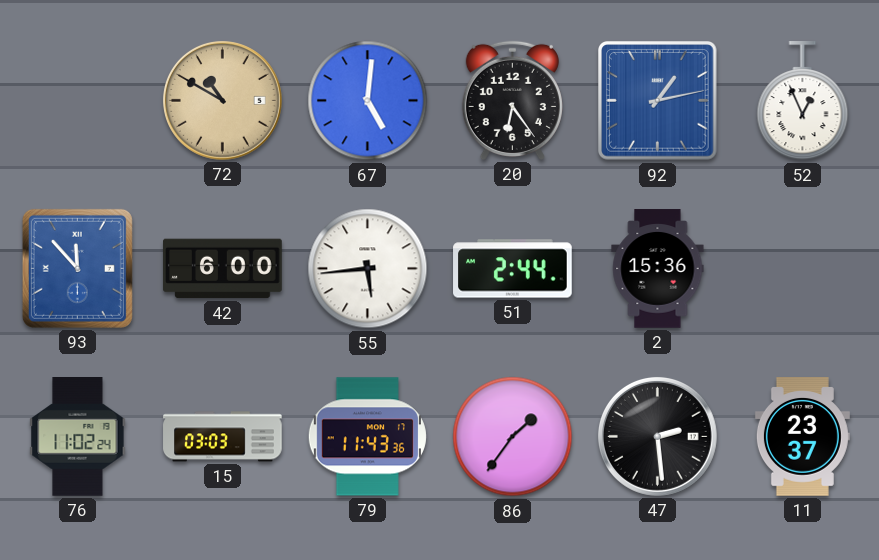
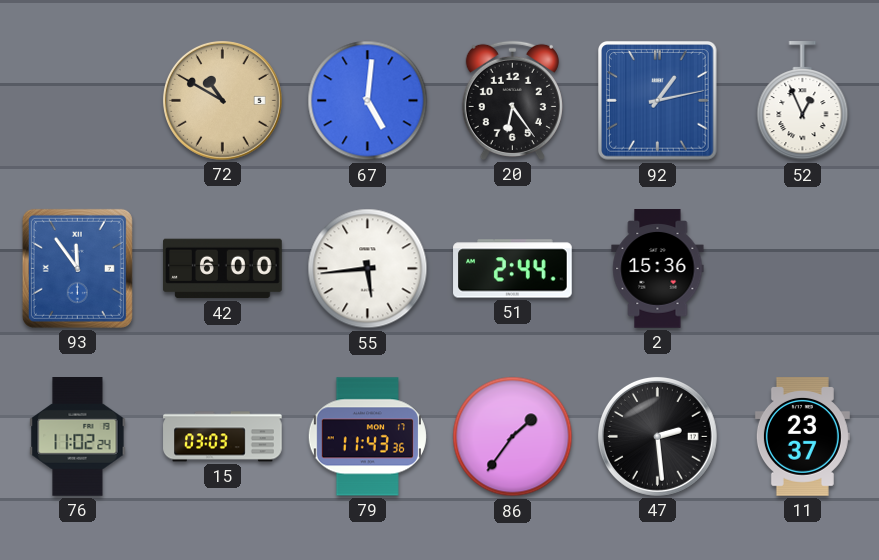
93: 11:53 -> 11:54 (77, 268)
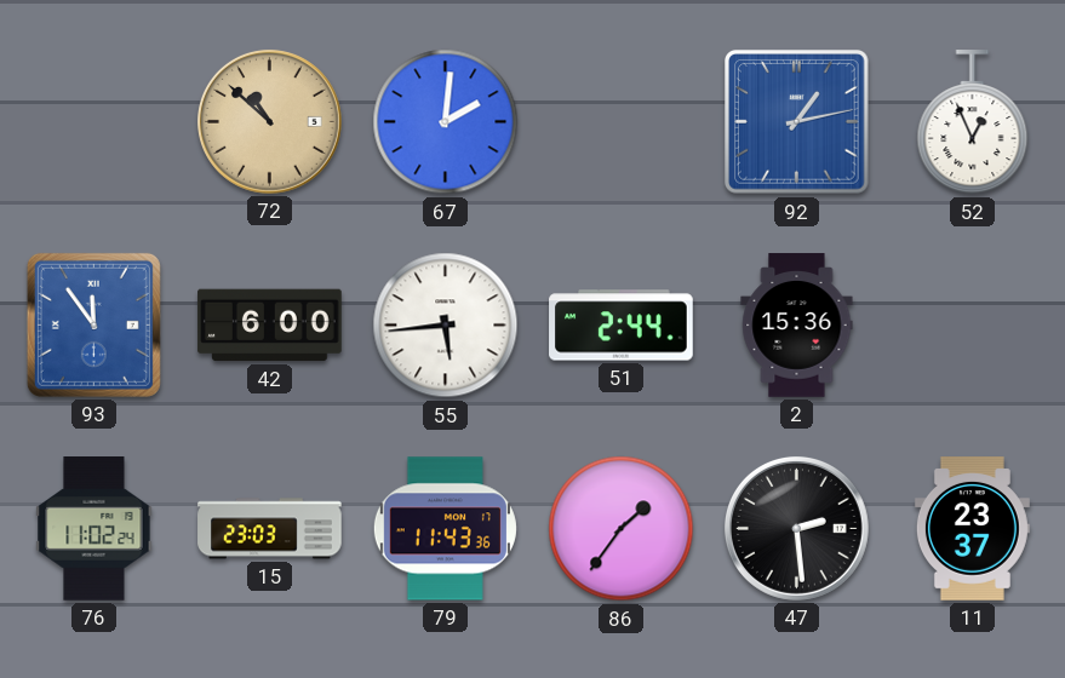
72: 10:50 -> 10:52 (269, 121)
67: 5:01 -> 2:01 (446, 122)
20: 6:24 -> none (512, 100)
15: 03:03 -> 23:03 (270, 529)
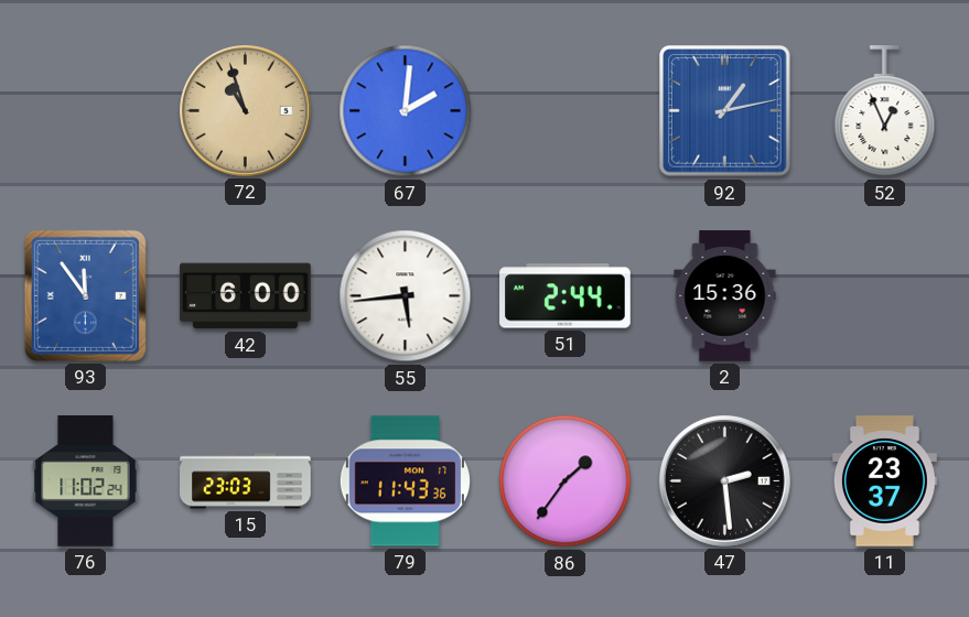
72: 10:52 -> 10:57 (245, 110)
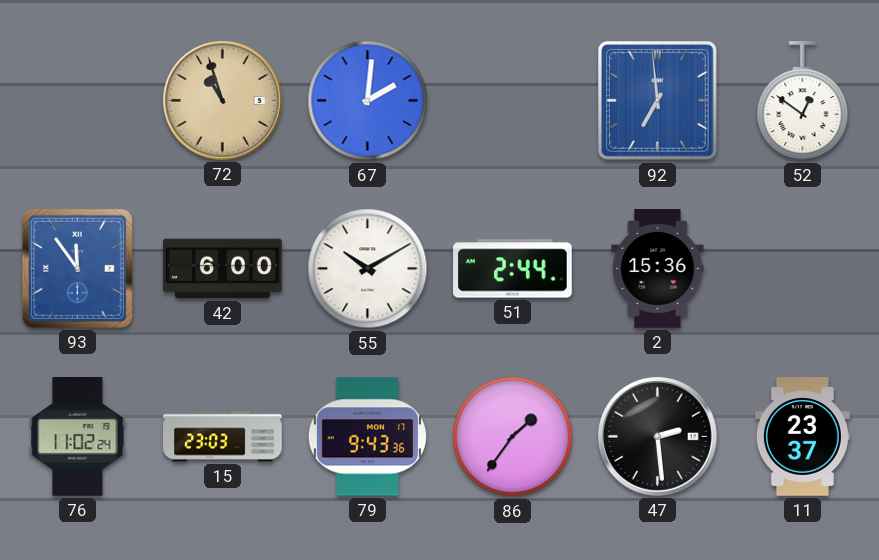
92: 1:13 -> 6:59 (658, 101)
52: 12:56 -> 12:51 (803, 101)
55: 5:44 -> 10:10 (368, 269)
79: 11:43 -> 9:43 (367, 437)
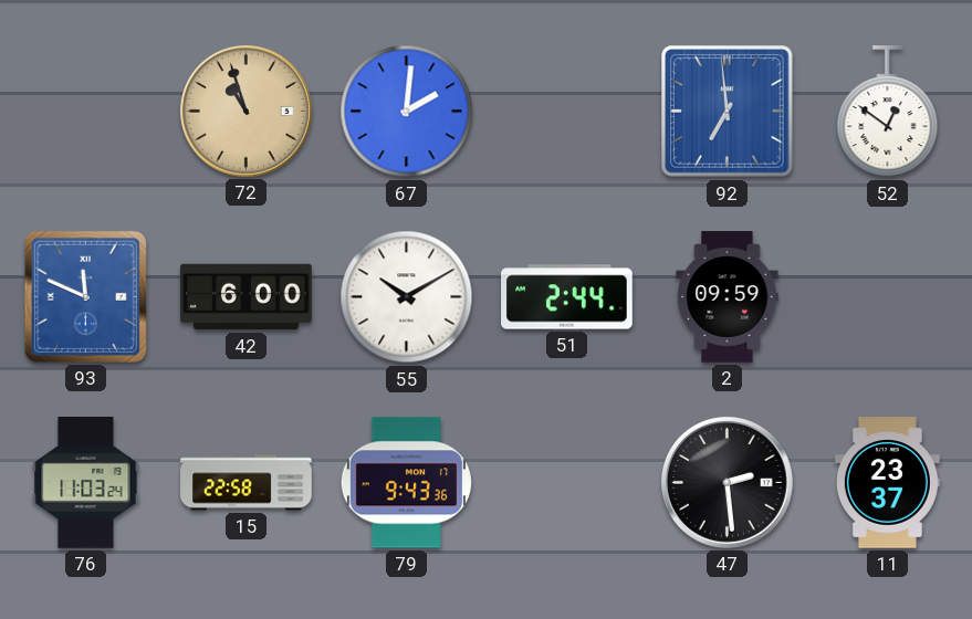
93: 11:54 -> 11:49 (85, 296)
2: 15:36 -> 09:59 (728, 297)
76: 11:02 -> 11:03 (86, 483)
15: 23:03 -> 22:58 (247, 483)
86: 1:36 -> none (513, 437)
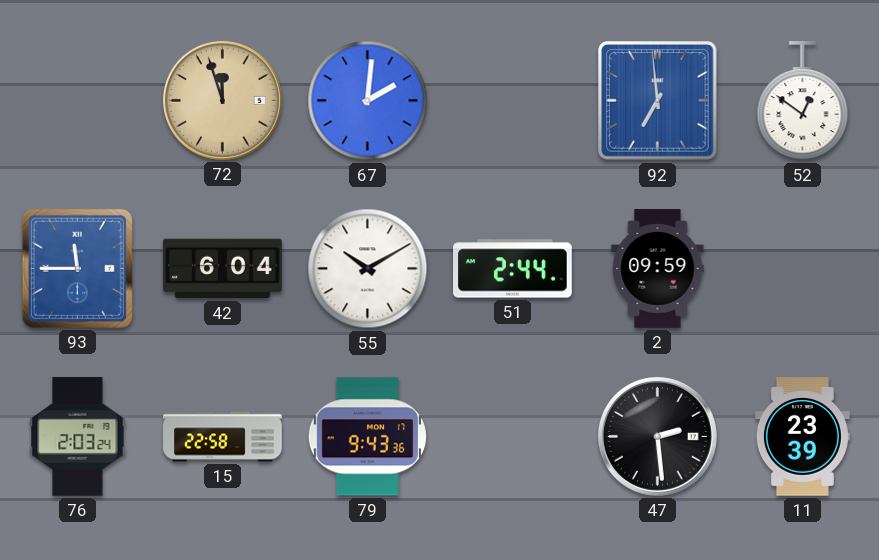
72: 10:57 -> 11:57 (222, 100)
93: 11:49 -> 11:45 (77, 268)
42: 6:00 -> 6:04 (223, 269)
76: 11:03 -> 2:03 (78, 437)
11: 23:37 -> 23:39 (802, 437)
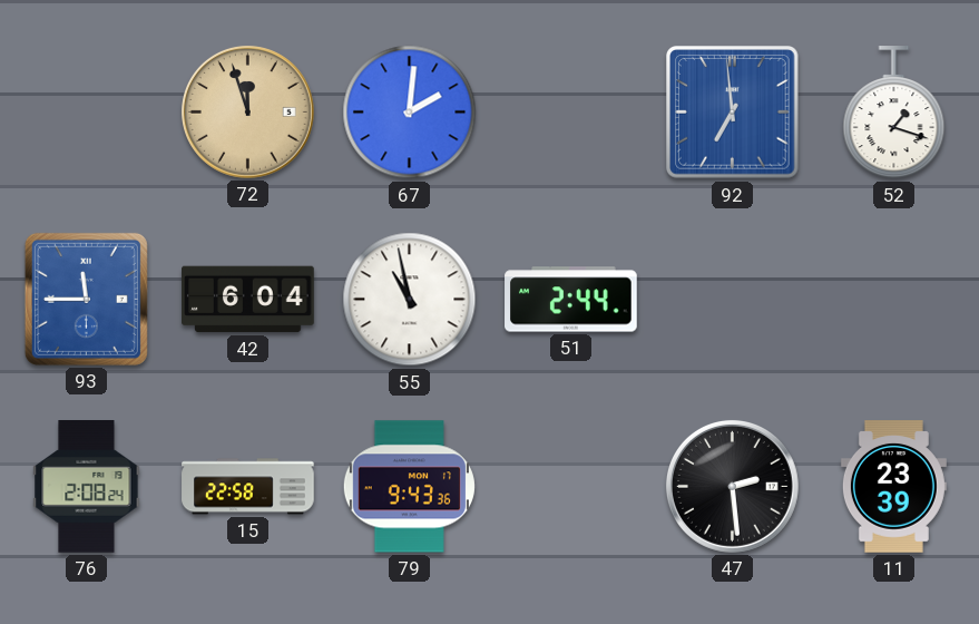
52: 12:51 -> 1:18 (894, 113)
55: 10:10 -> 10:58 (410, 300)
2: 09:59 -> none (658, 269)
76: 2:03 -> 2:08 (87, 487)
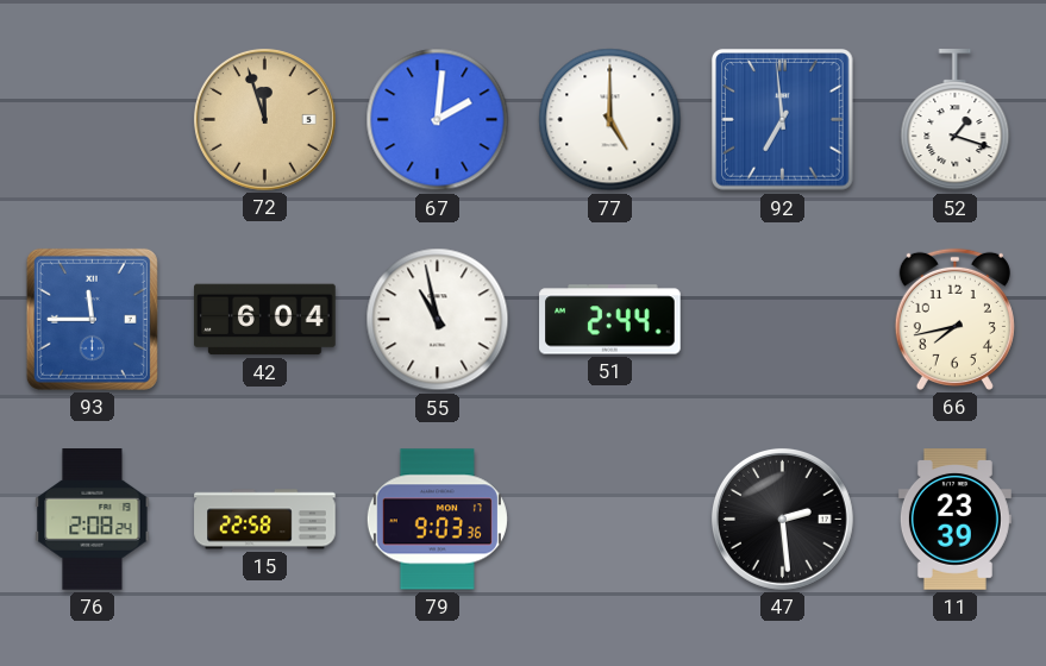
77: none -> 5:00 (610, 120)
66: none -> 7:43 (954, 319)
79: 9:43 -> 9:03 (437, 520)
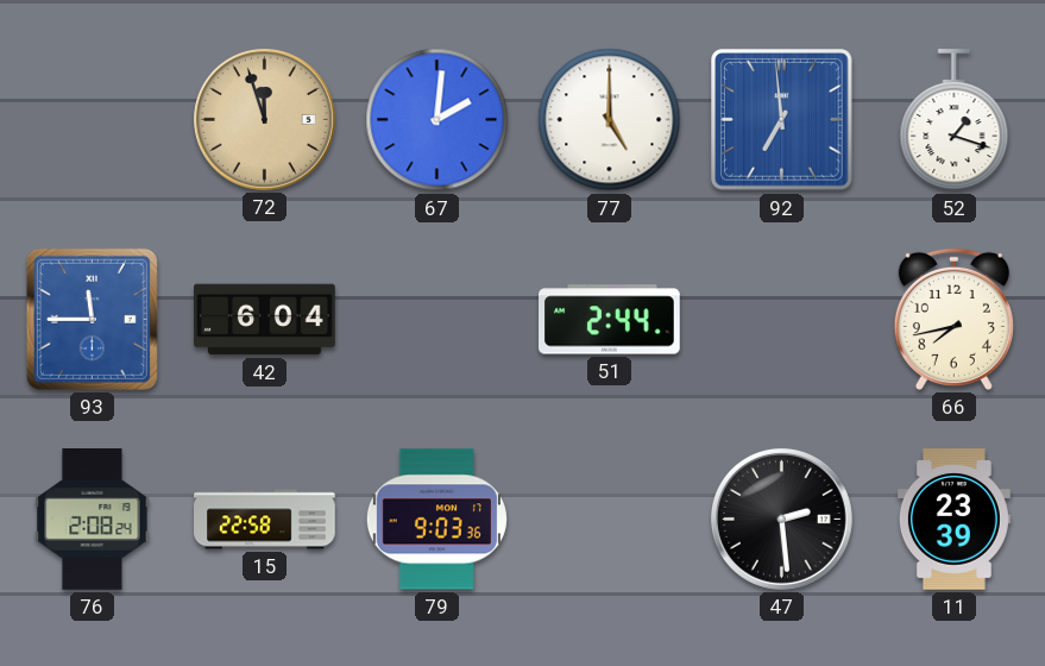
55: 10:58 -> none (438, 320)
